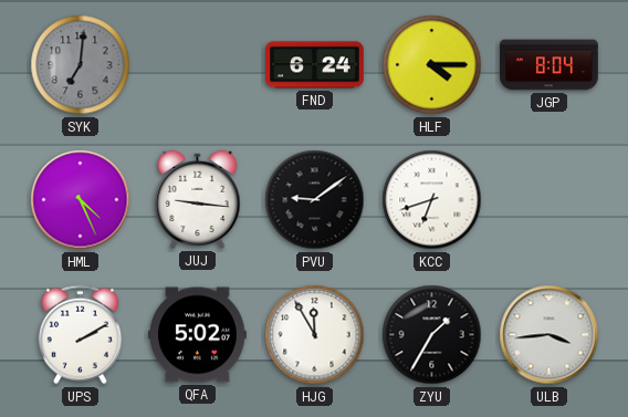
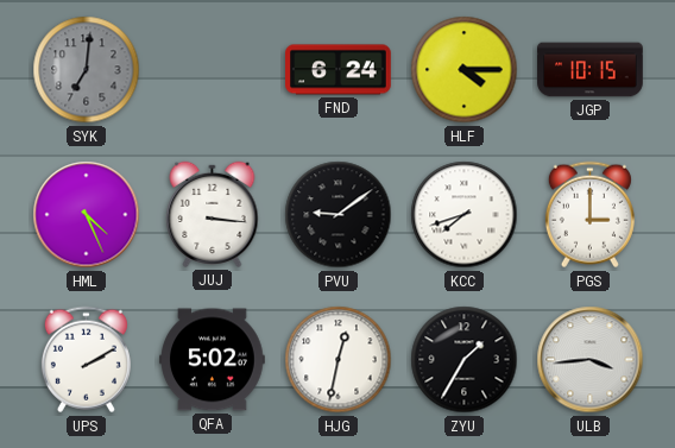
JGP: 8:04 -> 10:15 (591, 70)
JUJ: 9:16 -> 3:16 (213, 214)
KCC: 6:42 -> 7:42 (465, 215)
PGS: none -> 3:00 (589, 215)
HJG: 11:55 -> 12:32 (339, 360)
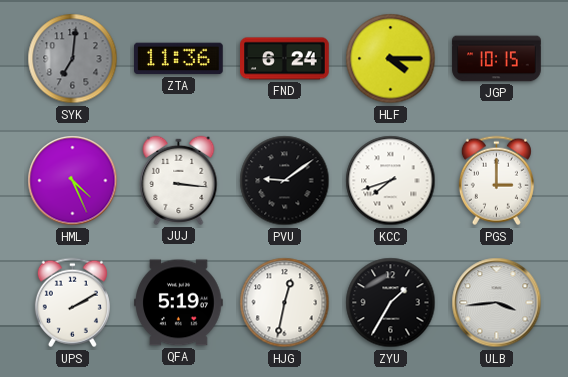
ZTA: none -> 11:36 (179, 59)
QFA: 5:02 -> 5:19 (179, 303)
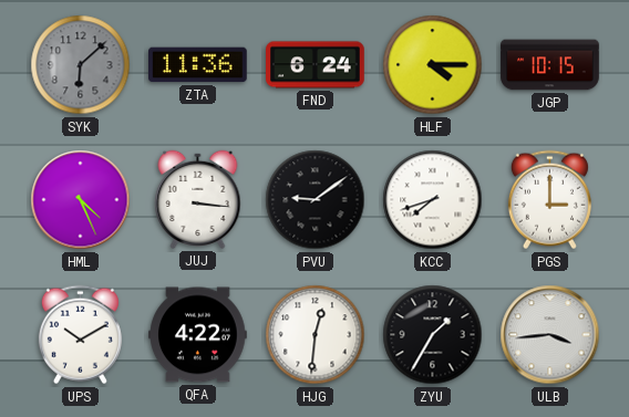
SYK: 7:01 -> 6:08 (81, 65)
UPS: 2:10 -> 10:10 (80, 335)
QFA: 5:19 -> 4:22 (198, 335)
HJG: 12:32 -> 12:31 (316, 335)
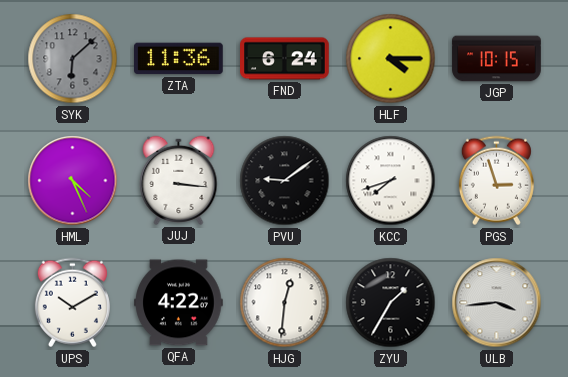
PGS: 3:00 -> 2:57 (496, 181)
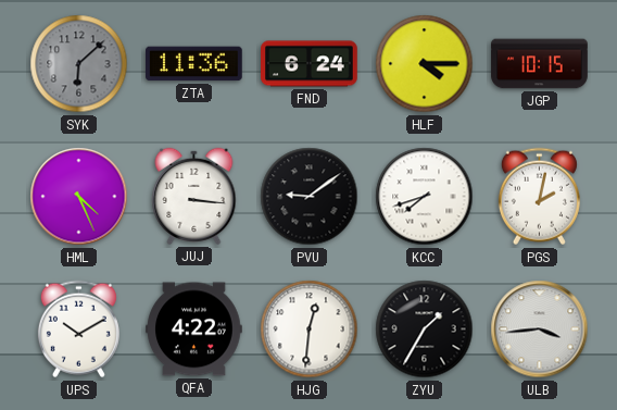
PGS: 2:57 -> 2:02 (539, 197)
